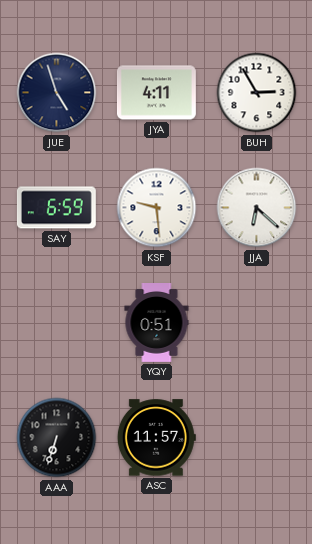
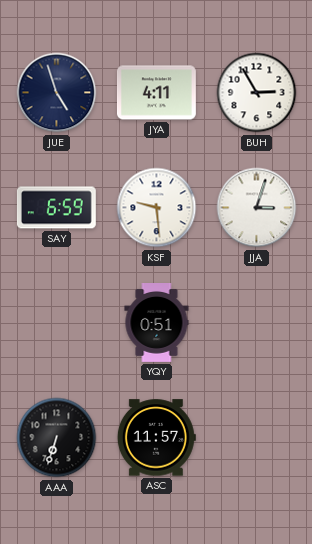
JJA: 6:22 -> 3:03 (257, 208)
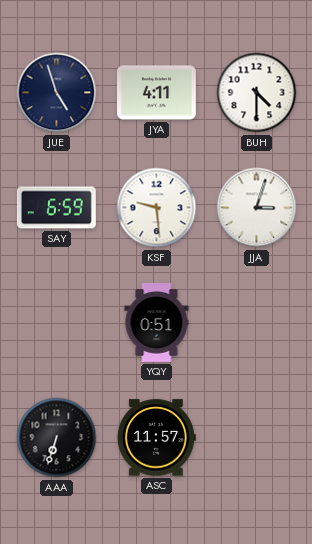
BUH: 2:55 -> 4:30 (257, 93)
